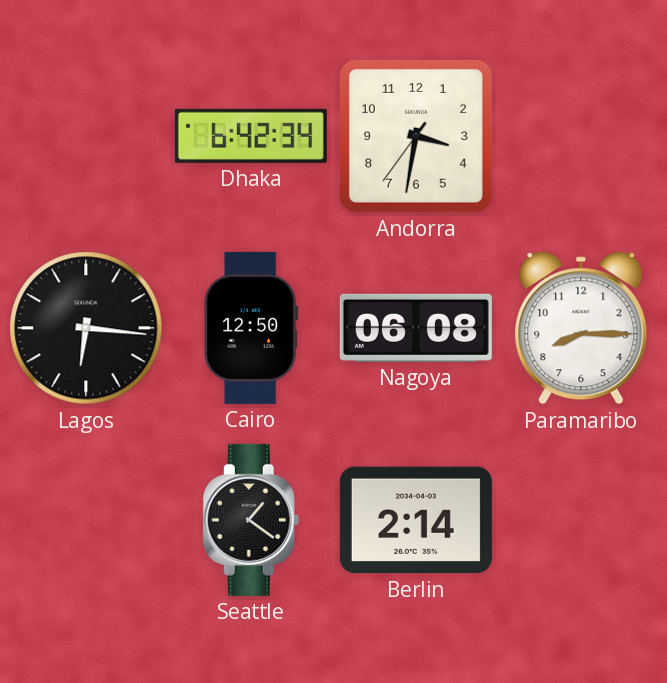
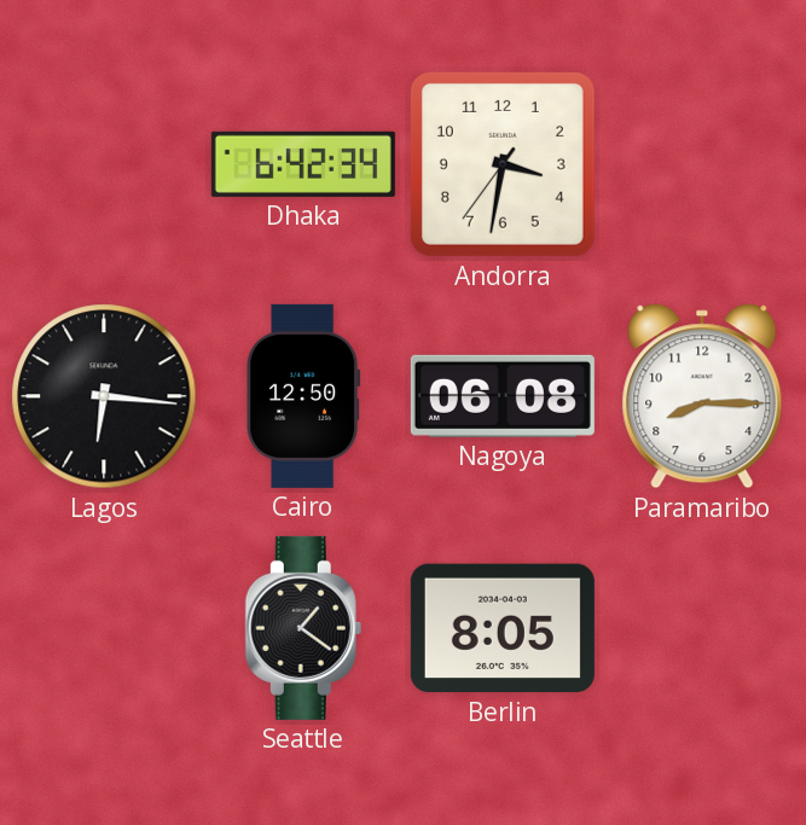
Berlin: 2:14 -> 8:05 (503, 628)
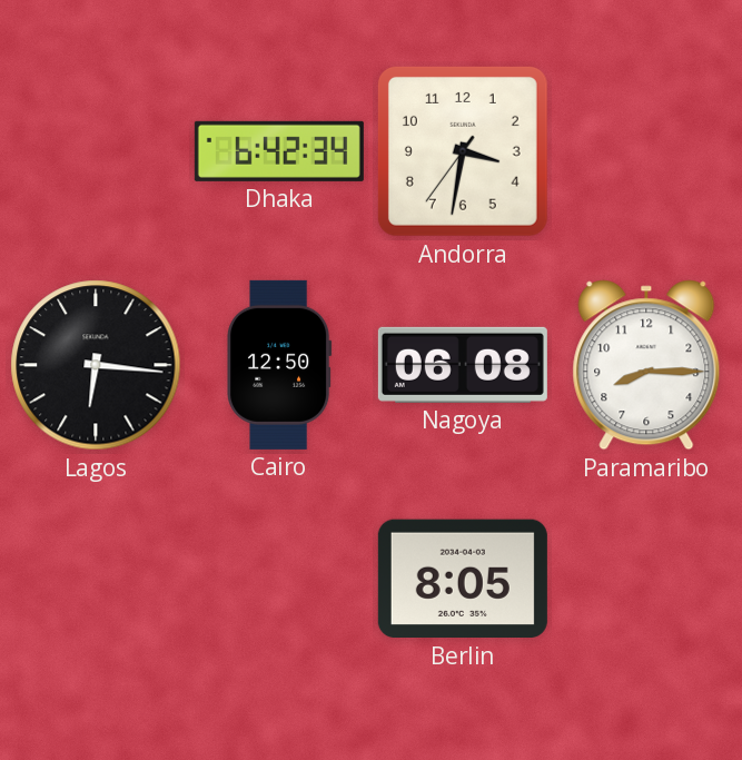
Seattle: 1:21 -> none (303, 628)
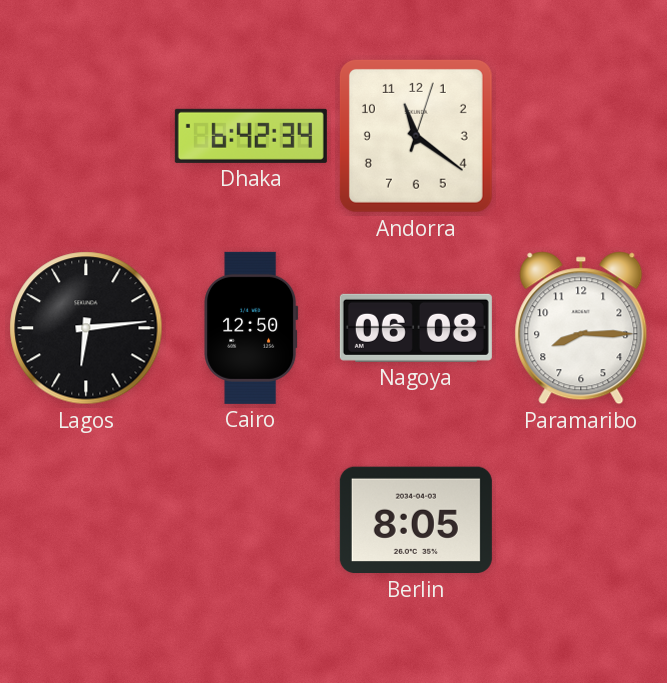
Andorra: 3:31 -> 11:21 (416, 136)
Lagos: 6:16 -> 6:14 (86, 328)
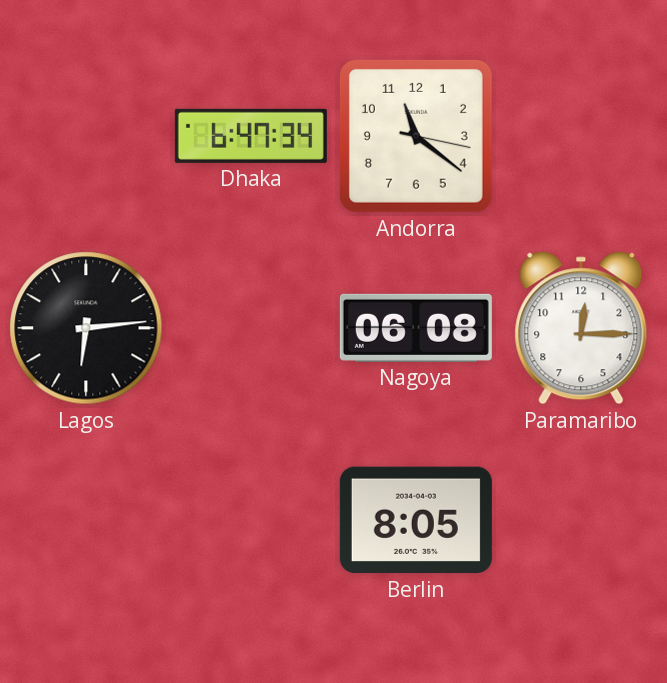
Dhaka: 6:42 -> 6:47 (251, 136)
Andorra: 11:21:03 -> 11:21:17 (416, 136)
Cairo: 12:50 -> none (251, 328)
Paramaribo: 8:15 -> 12:15 (581, 328)
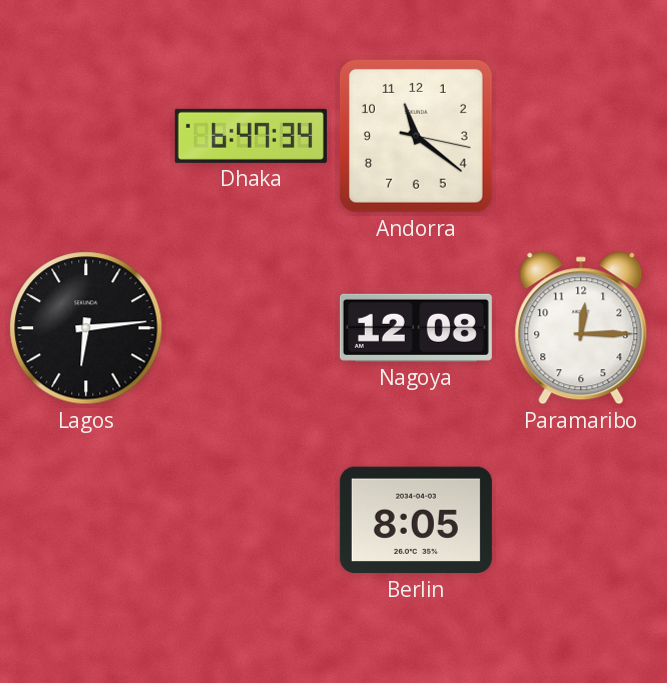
Nagoya: 06:08 -> 12:08 (416, 328)
